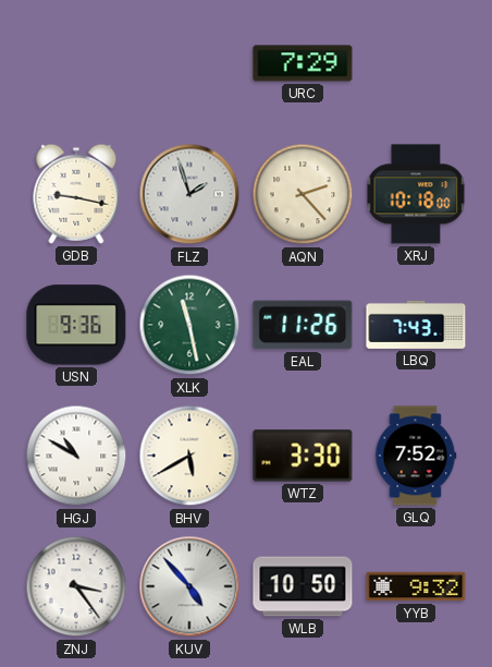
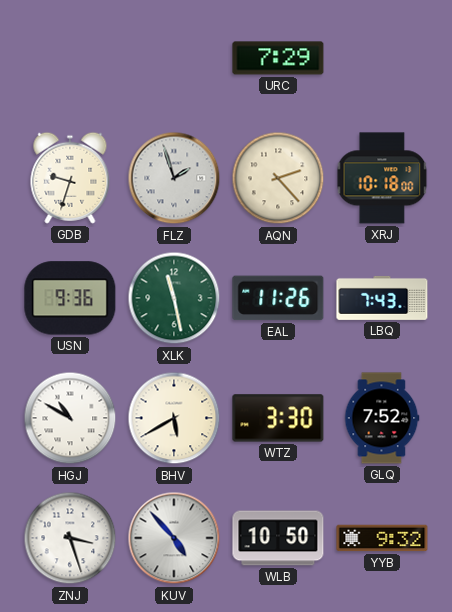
GDB: 9:17 -> 9:33 (70, 178)
ZNJ: 3:24 -> 3:27 (70, 538)
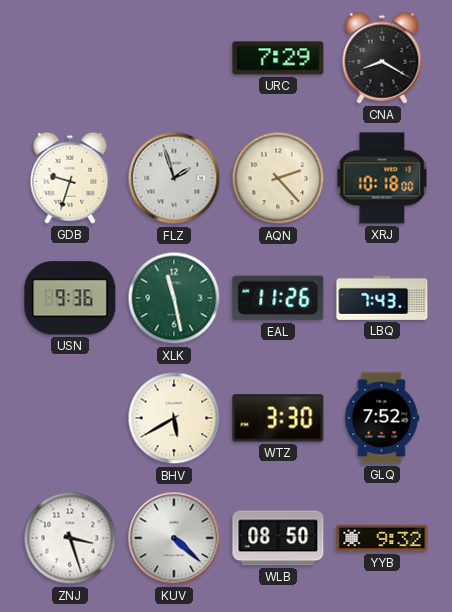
CNA: none -> 8:20 (382, 58)
HGJ: 10:50 -> none (70, 418)
KUV: 4:53 -> 4:22 (174, 538)
WLB: 10:50 -> 08:50 (278, 538)
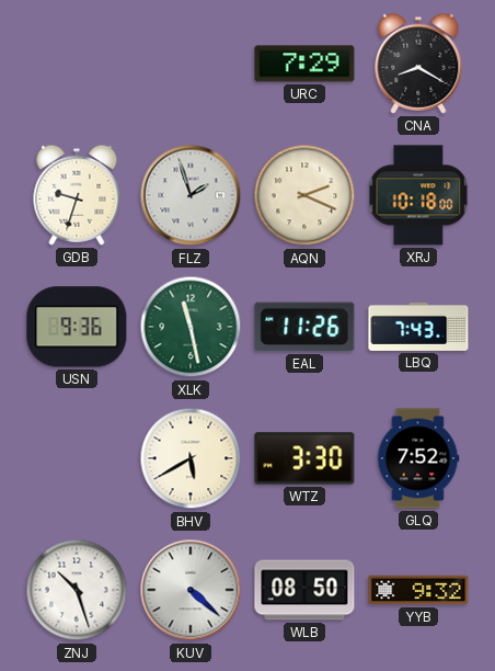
AQN: 2:23 -> 2:19 (304, 195)
ZNJ: 3:27 -> 10:27 (77, 590)
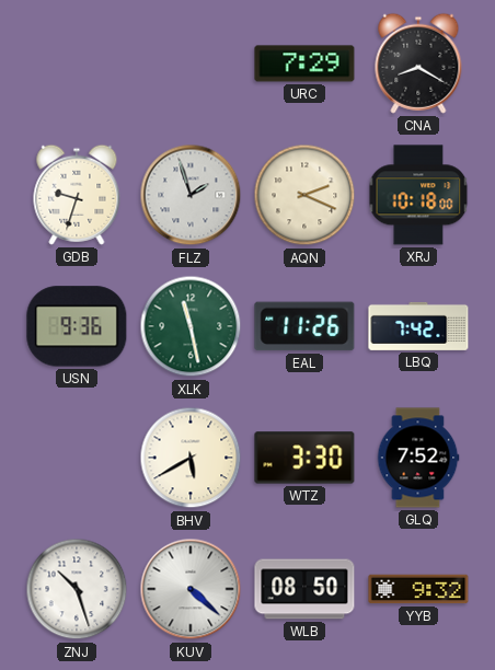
LBQ: 7:43 -> 7:42 (418, 326)
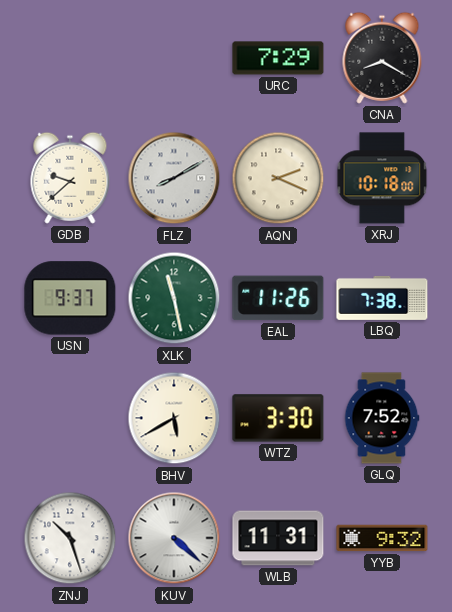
GDB: 9:33 -> 9:38 (70, 178)
FLZ: 1:57 -> 8:10 (174, 178)
USN: 9:36 -> 9:37 (70, 298)
LBQ: 7:42 -> 7:38 (382, 298)
WLB: 08:50 -> 11:31 (278, 538)
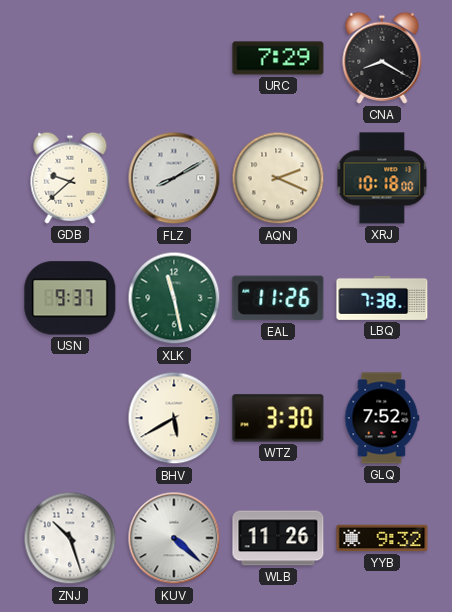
WLB: 11:31 -> 11:26 (278, 538)
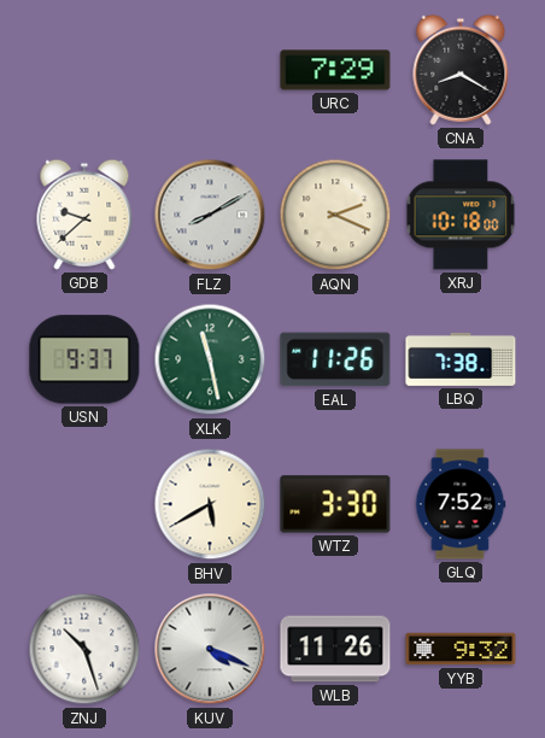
KUV: 4:22 -> 4:19 (210, 649)
